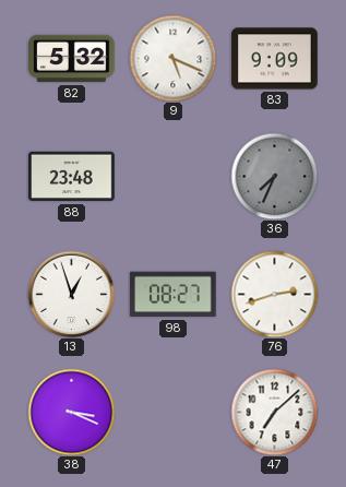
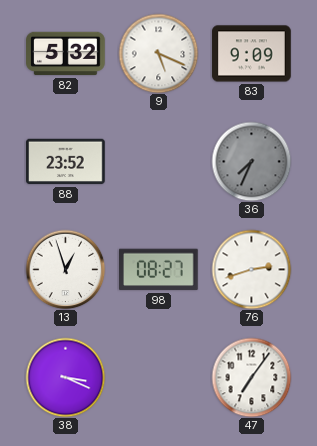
88: 23:48 -> 23:52 (66, 162)
47: 7:08 -> 7:06 (251, 377)
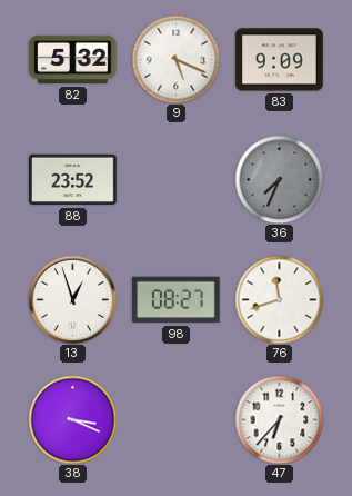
76: 2:42 -> 11:42 (279, 299)
47: 7:06 -> 6:37 (279, 419)
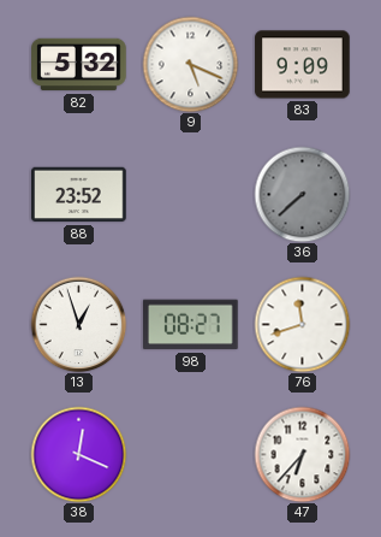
36: 7:34 -> 7:38 (302, 194)
38: 3:19 -> 12:19 (78, 454)
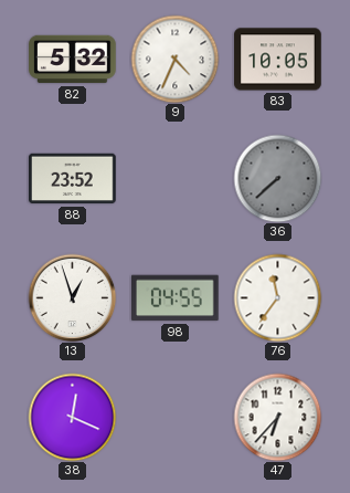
9: 5:19 -> 4:34 (174, 59)
83: 9:09 -> 10:05 (278, 60)
98: 08:27 -> 04:55 (176, 298)
76: 11:42 -> 11:36 (277, 297)
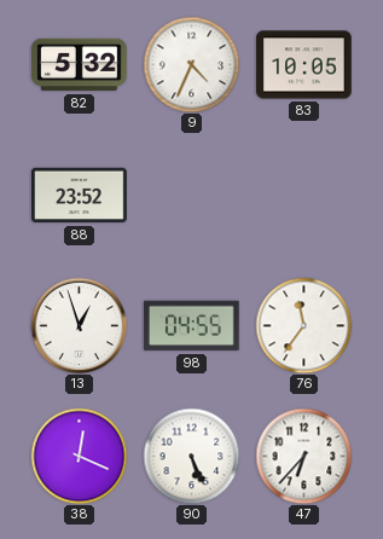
36: 7:38 -> none (277, 178)
90: none -> 5:26 (191, 456)
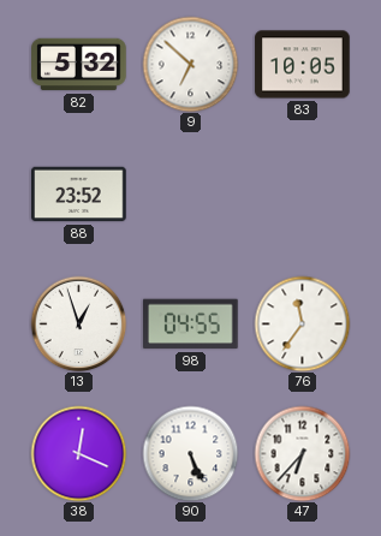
9: 4:34 -> 6:52 (190, 64)
